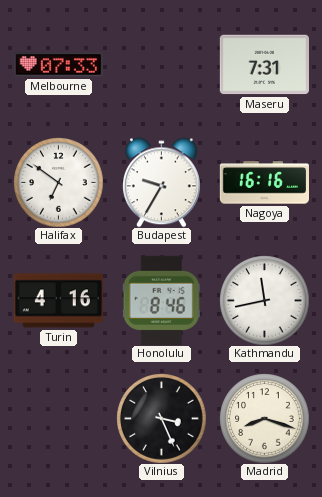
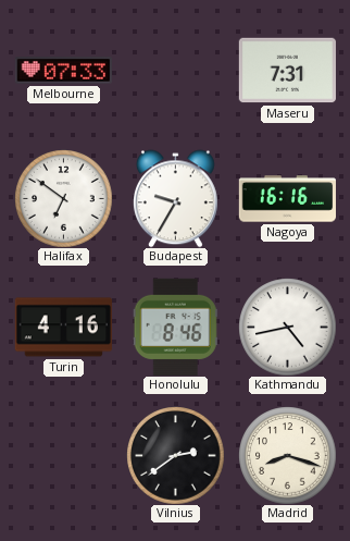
Kathmandu: 11:43 -> 4:43 (287, 327)
Vilnius: 3:26 -> 2:39 (175, 455)
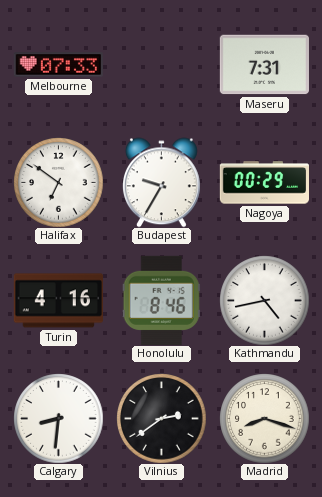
Nagoya: 16:16 -> 00:29 (264, 183)
Calgary: none -> 8:31 (58, 418)
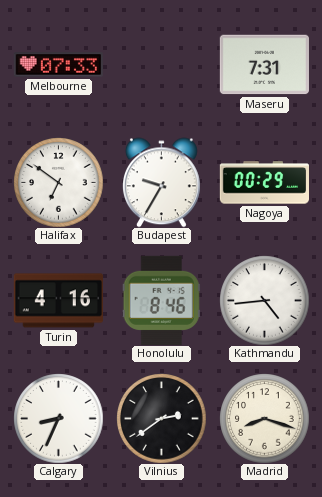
Kathmandu: 4:43 -> 4:44 (264, 300)
Calgary: 8:31 -> 8:34 (58, 418)
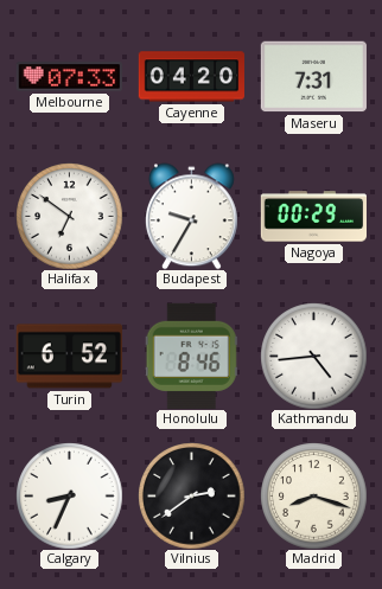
Cayenne: none -> 04:20 (191, 77)
Turin: 4:16 -> 6:52 (69, 357)
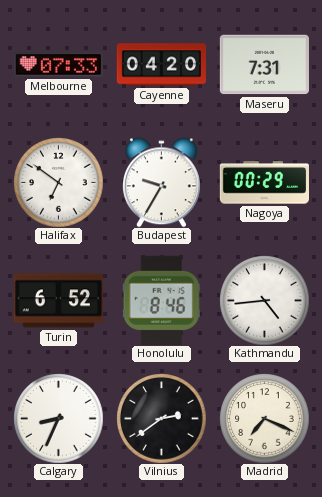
Madrid: 8:18 -> 7:19 (264, 418)
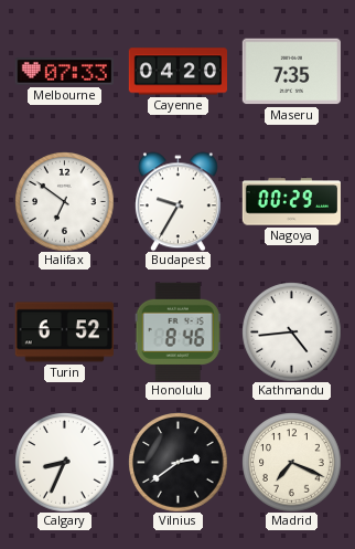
Maseru: 7:31 -> 7:35 (291, 72)
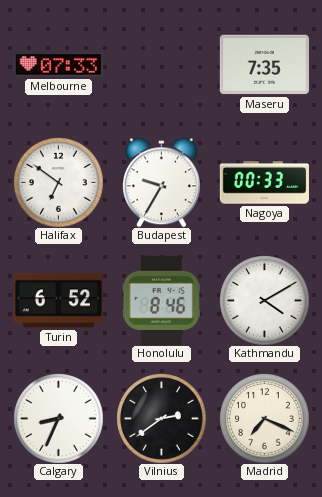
Cayenne: 04:20 -> none (177, 72)
Nagoya: 00:29 -> 00:33 (264, 183)
Kathmandu: 4:44 -> 4:10 (264, 300)
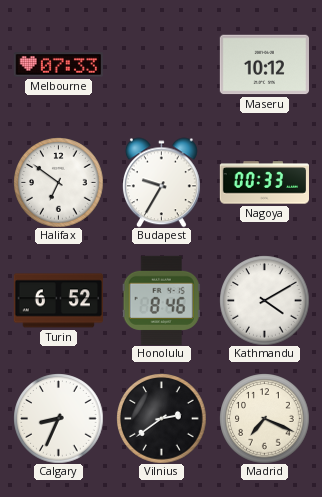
Maseru: 7:35 -> 10:12 (264, 65)
